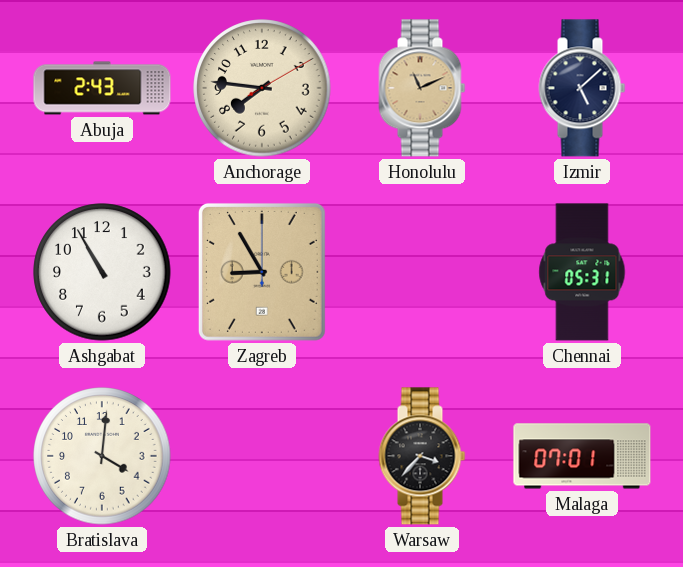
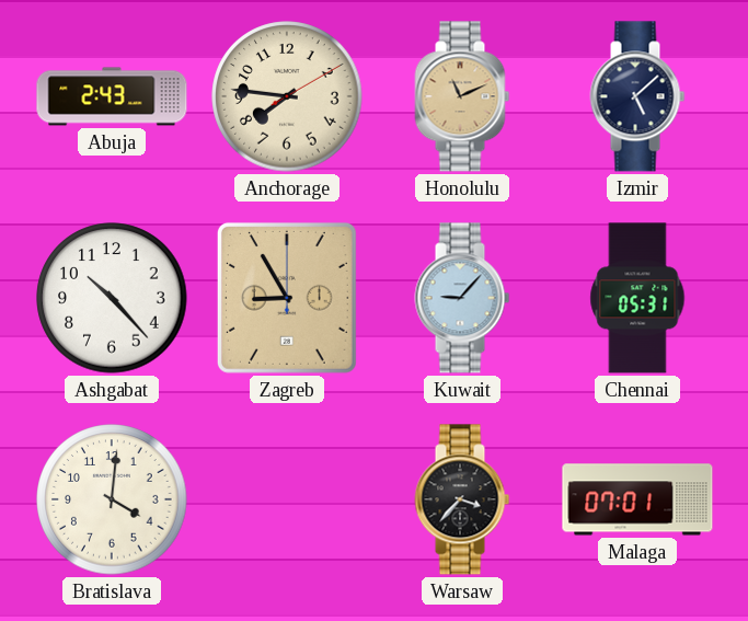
Ashgabat: 10:55 -> 10:23 (112, 298)
Kuwait: none -> 9:07 (462, 298)
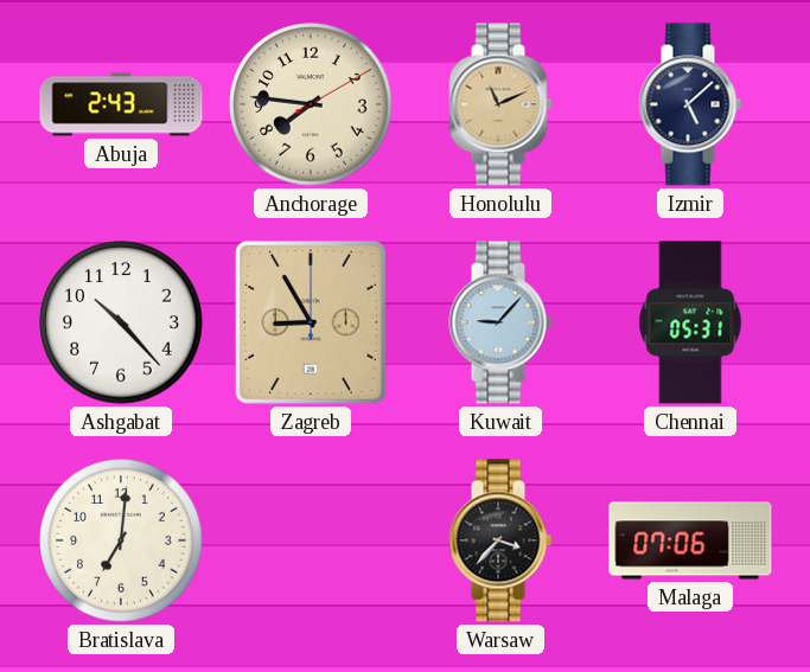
Bratislava: 4:01 -> 7:01 (121, 540)
Malaga: 07:01 -> 07:06 (690, 540)
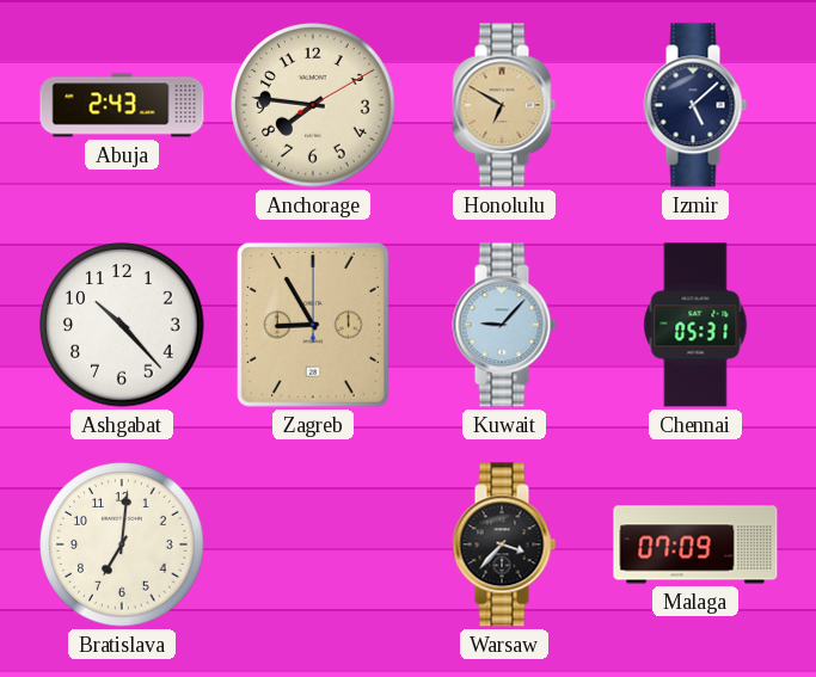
Honolulu: 11:11 -> 6:50 (504, 105)
Malaga: 07:06 -> 07:09 (695, 544)
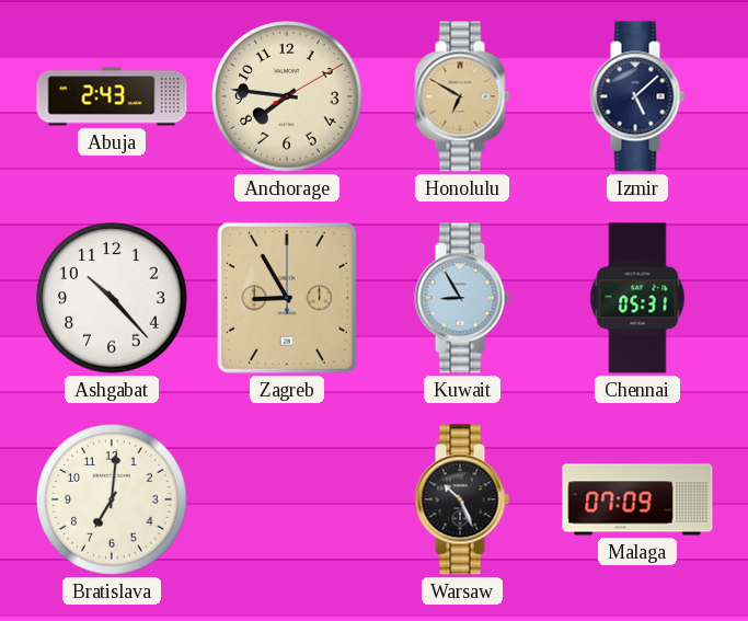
Kuwait: 9:07 -> 8:55 (462, 298)
Warsaw: 3:37 -> 10:26 (462, 499)
